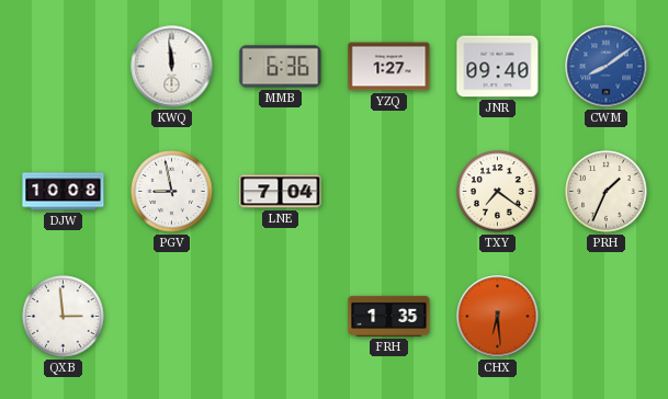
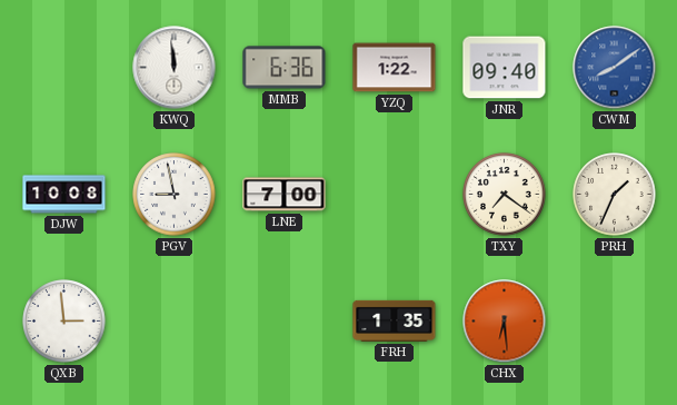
YZQ: 1:27 -> 1:22 (395, 68)
LNE: 7:04 -> 7:00 (285, 195)
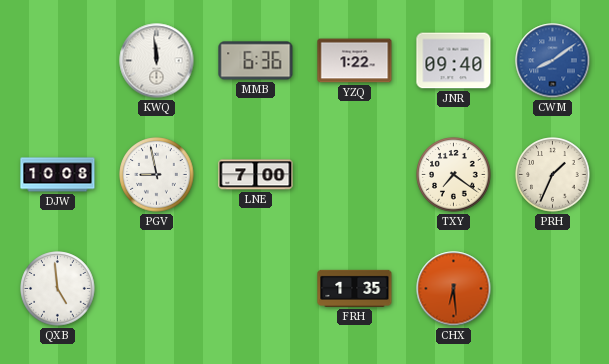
QXB: 2:59 -> 4:59 (58, 289)
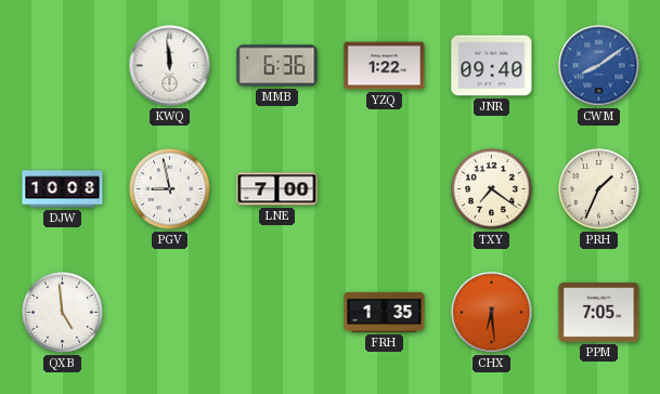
PPM: none -> 7:05 (599, 313)
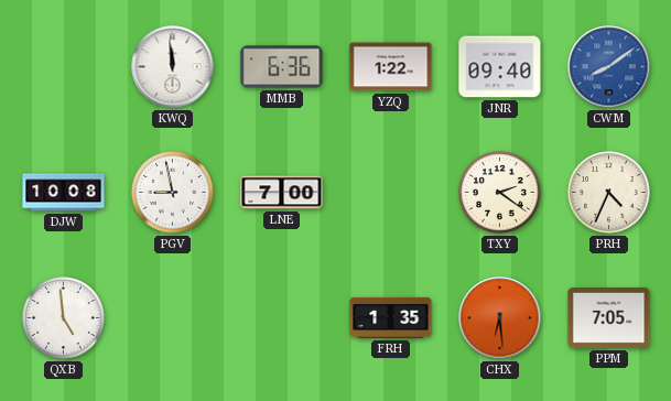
TXY: 7:21 -> 2:21 (500, 193)
PRH: 1:34 -> 4:34 (609, 193)
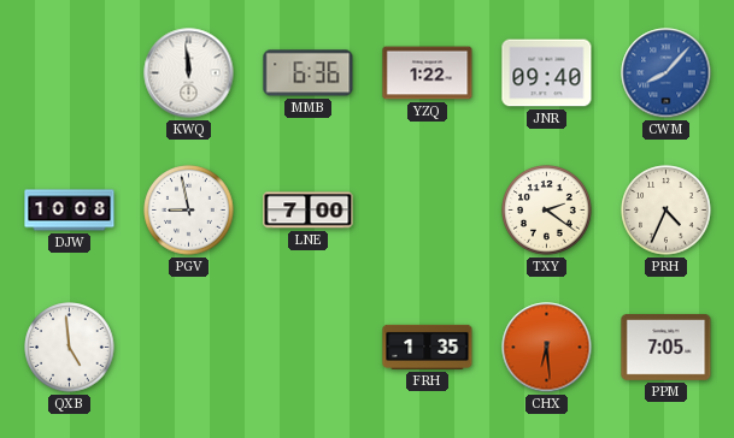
CWM: 8:09 -> 8:07 (667, 73)
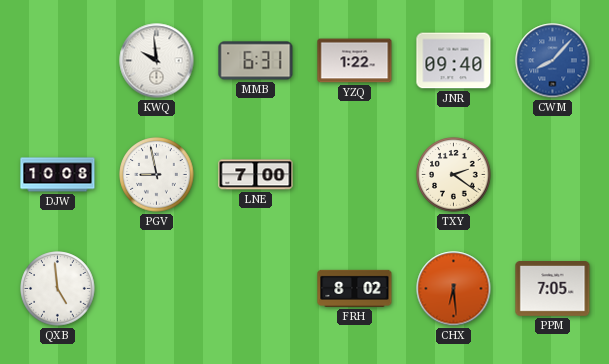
KWQ: 11:59 -> 9:59 (157, 61)
MMB: 6:36 -> 6:31 (256, 61)
PRH: 4:34 -> none (667, 211)
FRH: 1:35 -> 8:02 (355, 288)
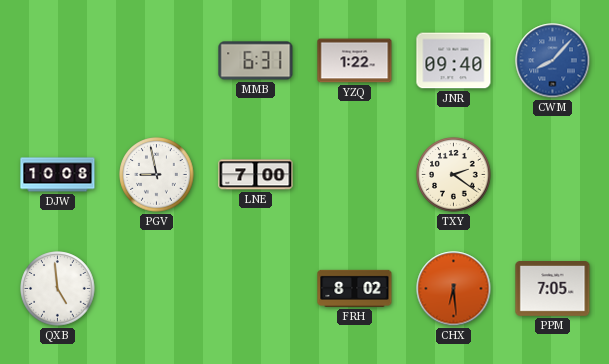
KWQ: 9:59 -> none (157, 61)
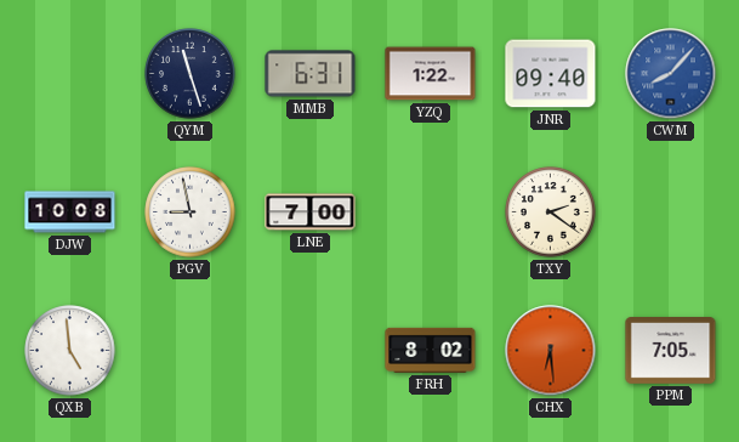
QYM: none -> 11:27 (191, 74)
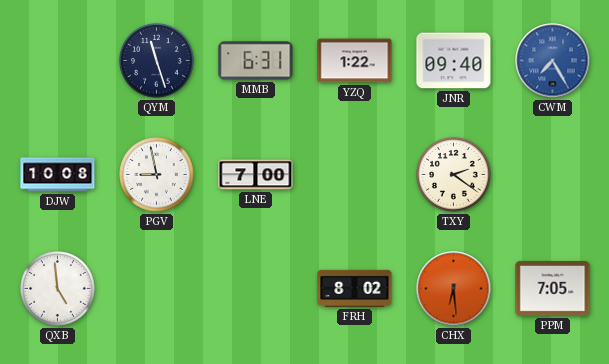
CWM: 8:07 -> 7:25 (553, 61)
